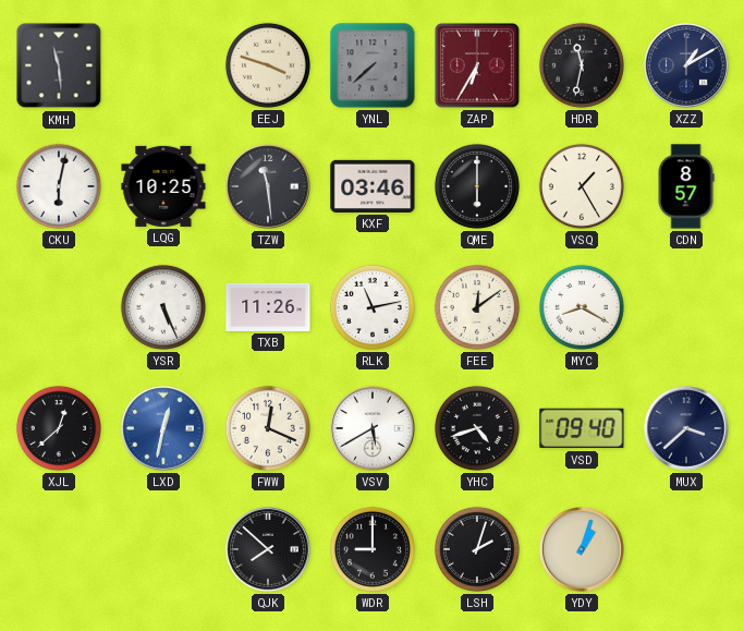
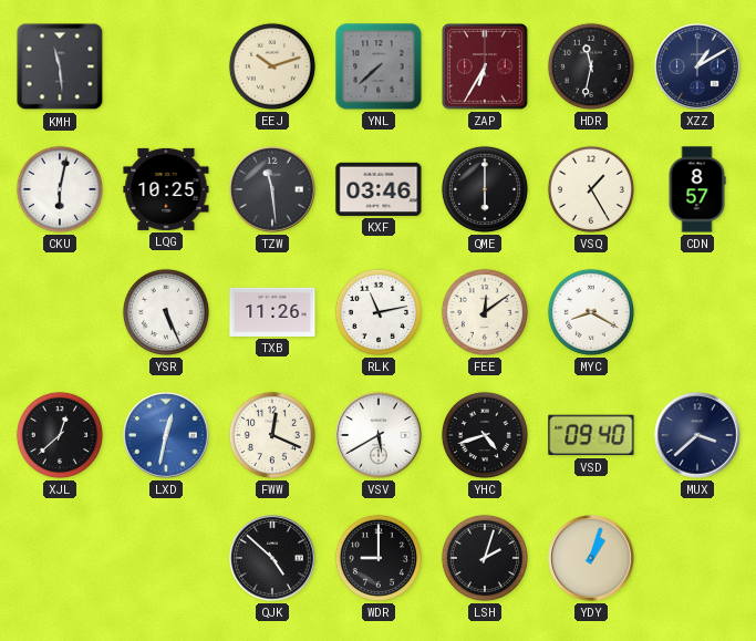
EEJ: 3:48 -> 10:12 (272, 66)
QJK: 7:52 -> 4:52 (272, 558)
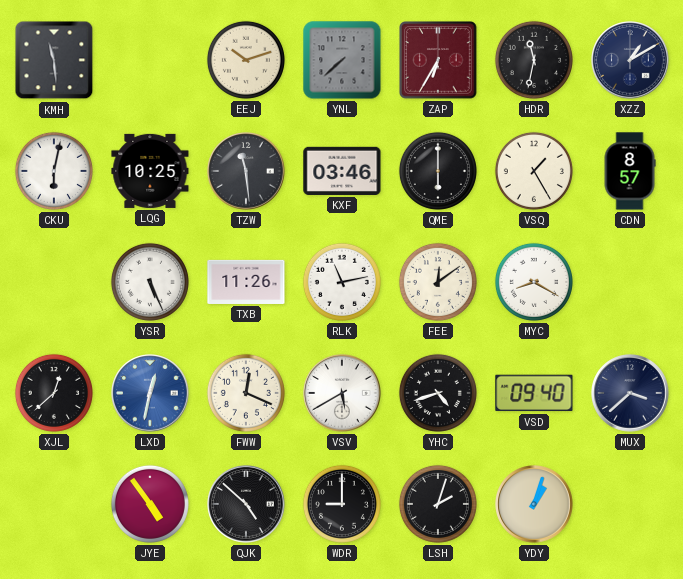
JYE: none -> 4:54 (150, 504)
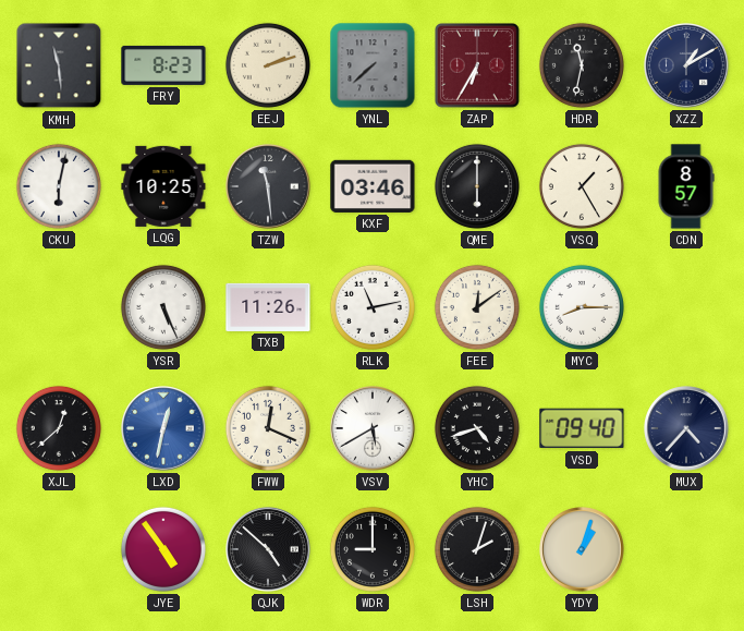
FRY: none -> 8:23 (163, 65)
EEJ: 10:12 -> 2:12 (268, 65)
MYC: 8:20 -> 8:15 (582, 307)
MUX: 3:38 -> 4:37 (686, 428)
